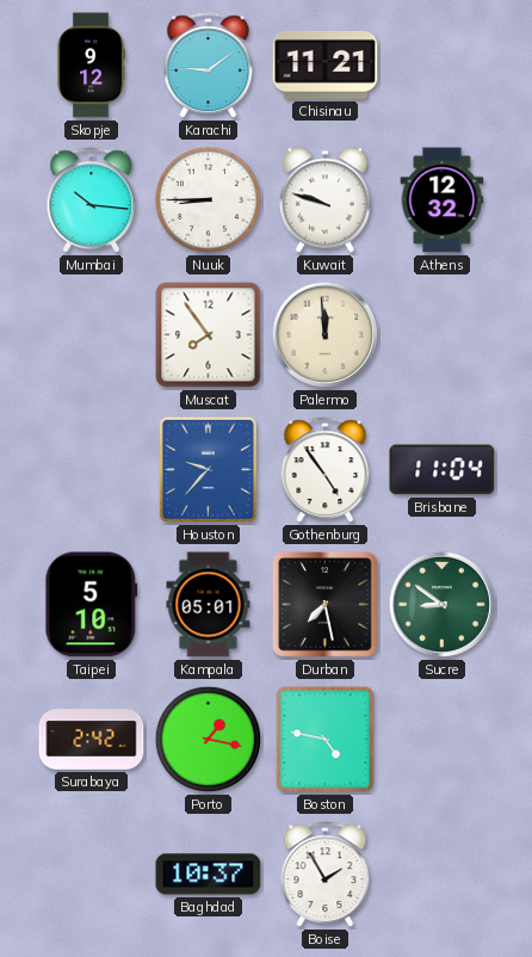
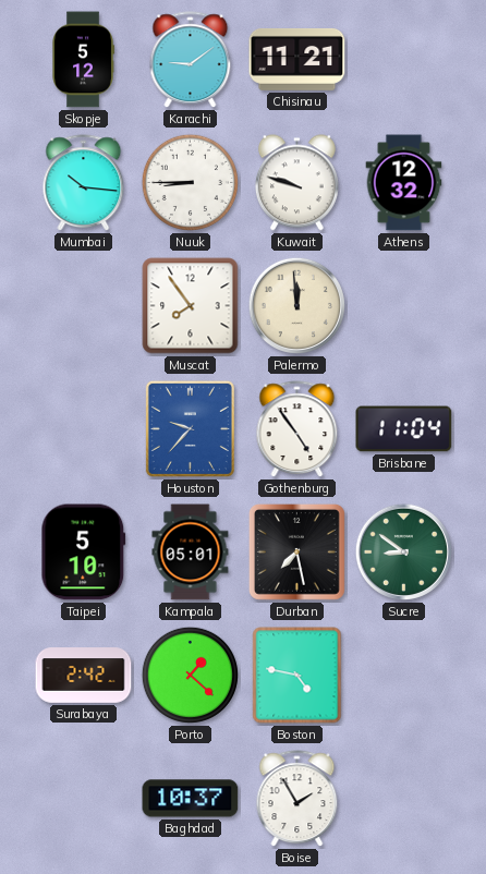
Skopje: 9:12 -> 5:12 (83, 60)
Porto: 1:17 -> 1:22 (190, 675)
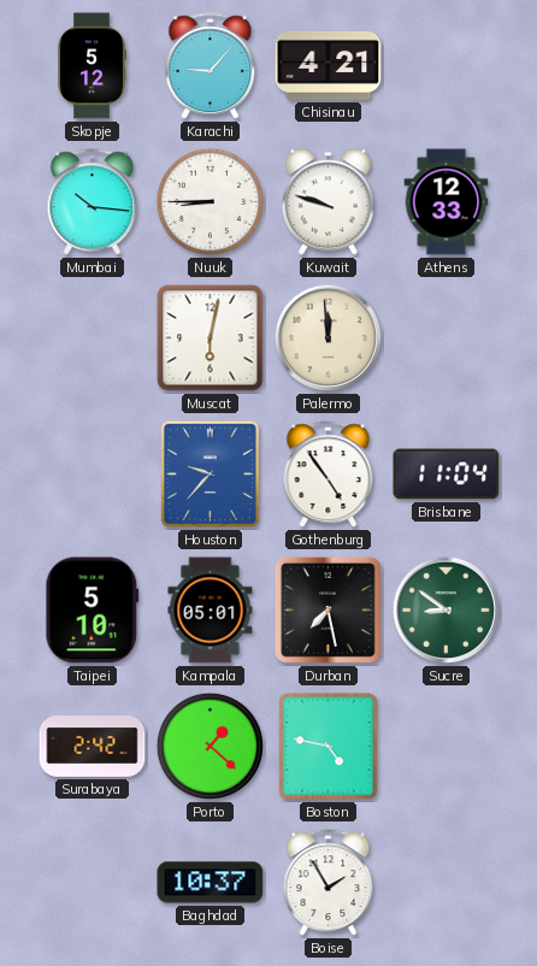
Karachi: 9:09 -> 9:07 (211, 66)
Chisinau: 11:21 -> 4:21 (329, 65)
Athens: 12:32 -> 12:33 (447, 202)
Muscat: 7:54 -> 6:02 (211, 338)
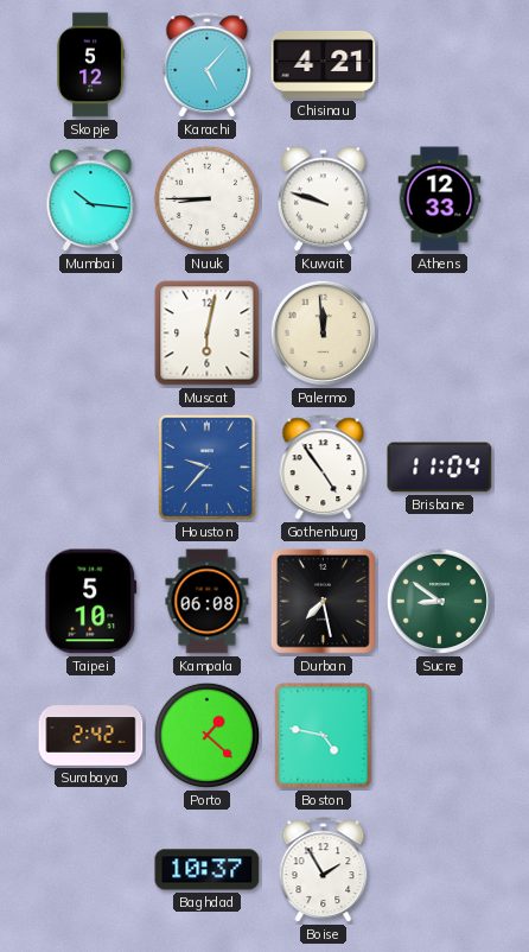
Karachi: 9:07 -> 5:07 (208, 65)
Kampala: 05:01 -> 06:08 (208, 602)
